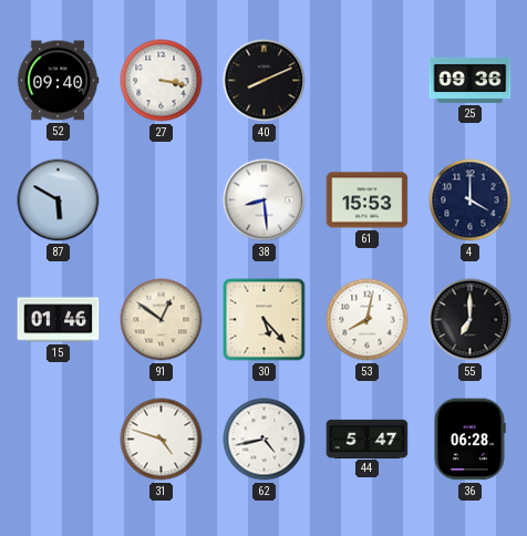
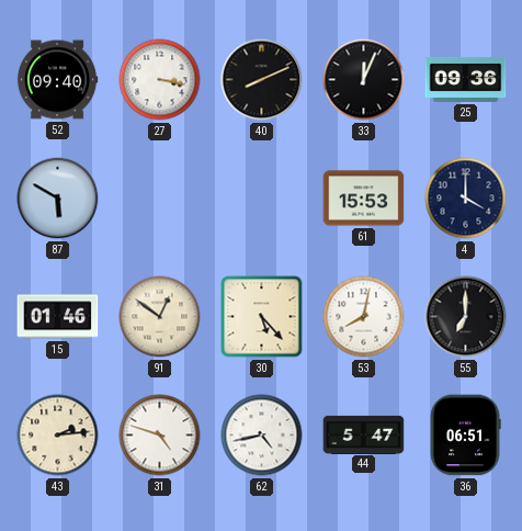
33: none -> 12:04 (364, 80)
38: 8:29 -> none (265, 200)
43: none -> 2:14 (58, 436)
36: 06:28 -> 06:51 (465, 436)
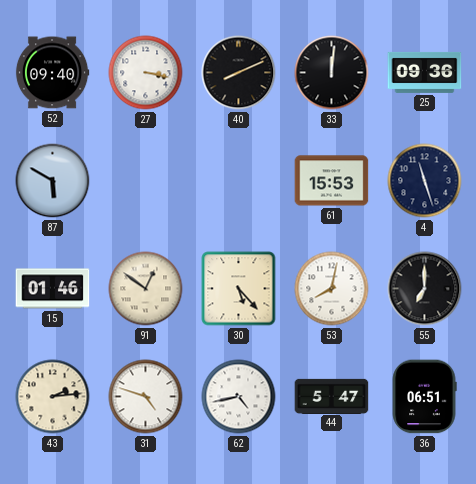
33: 12:04 -> 12:01 (332, 73)
4: 4:00 -> 11:27 (425, 181)
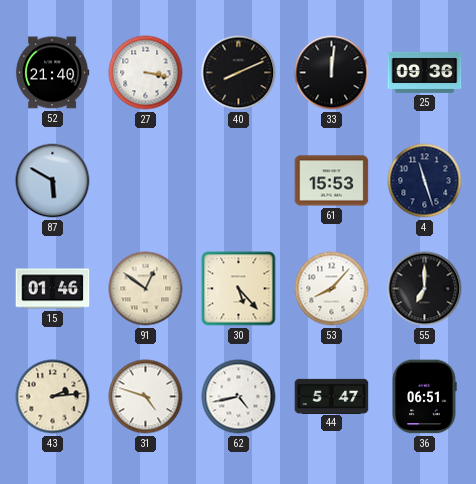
52: 09:40 -> 21:40 (52, 73)
53: 8:02 -> 8:07 (332, 289)
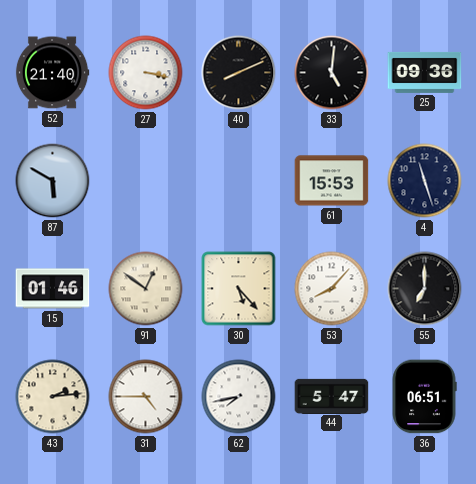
33: 12:01 -> 5:01 (332, 73)
31: 4:48 -> 4:45 (146, 397)
62: 4:43 -> 7:43 (239, 397)
